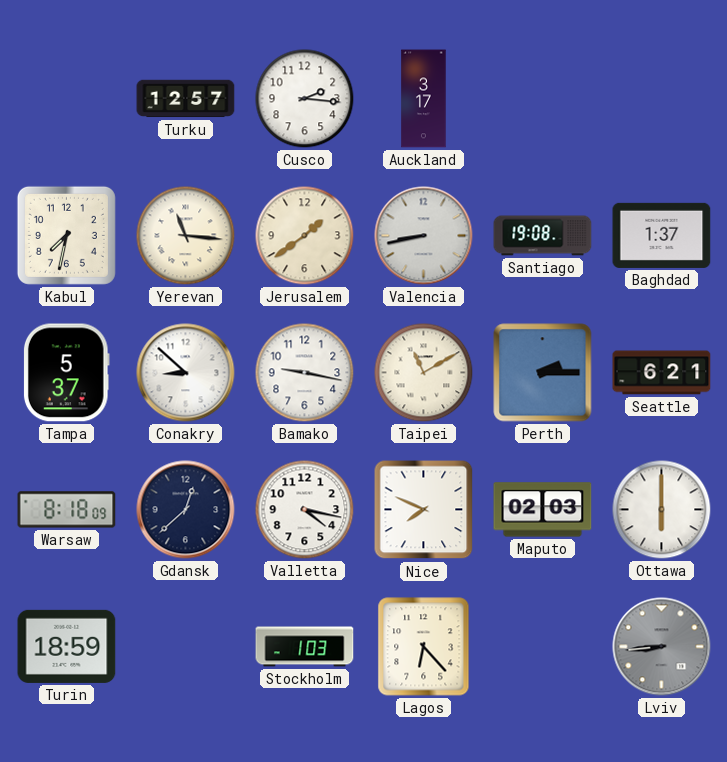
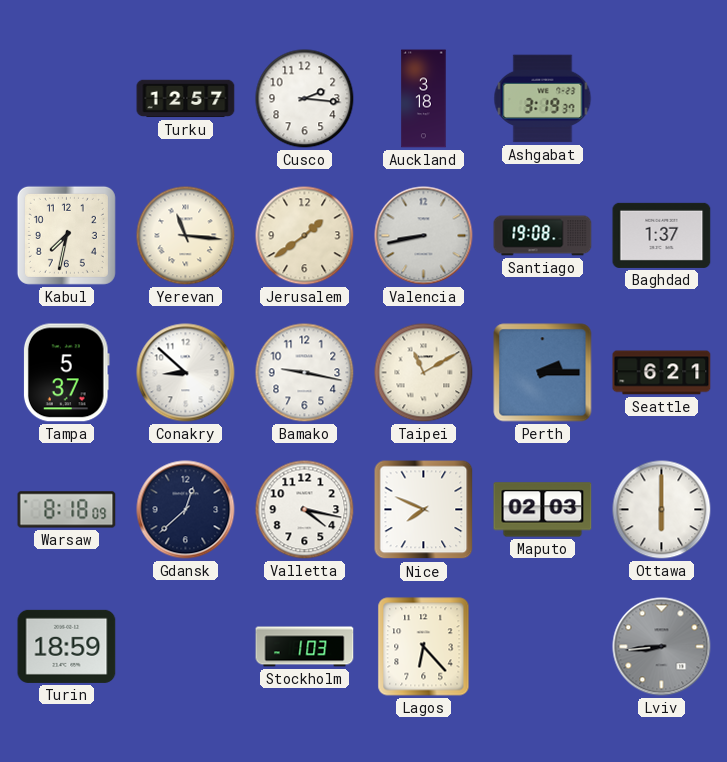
Auckland: 3:17 -> 3:18 (424, 99)
Ashgabat: none -> 3:19 (543, 99)
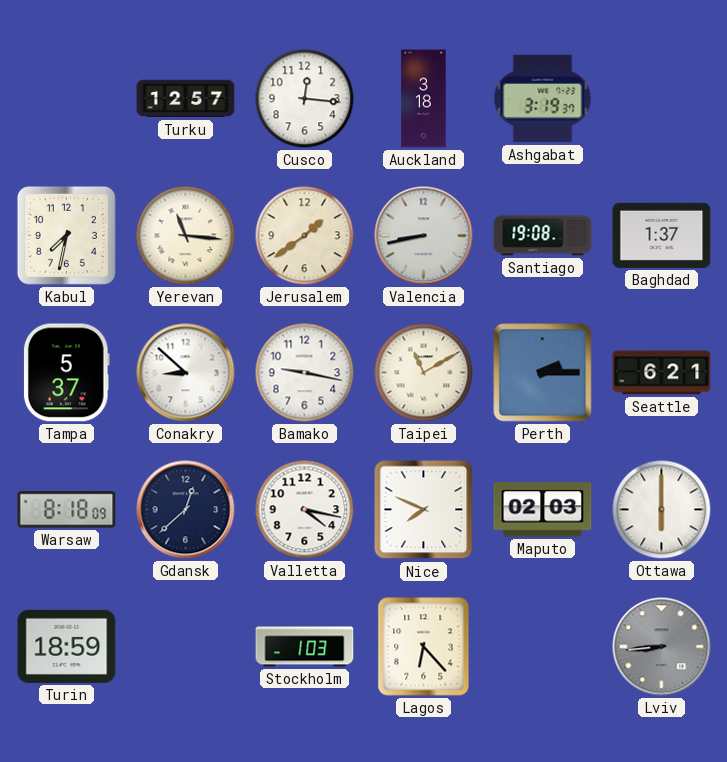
Cusco: 2:16 -> 12:16 (305, 99)
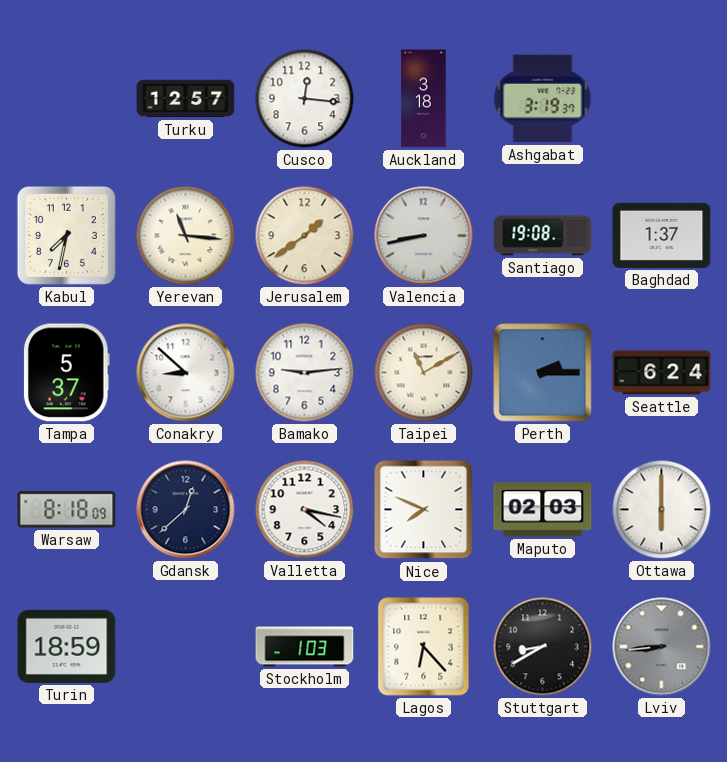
Bamako: 9:17 -> 9:14 (305, 373)
Seattle: 6:21 -> 6:24 (662, 373)
Stuttgart: none -> 8:40 (543, 647)
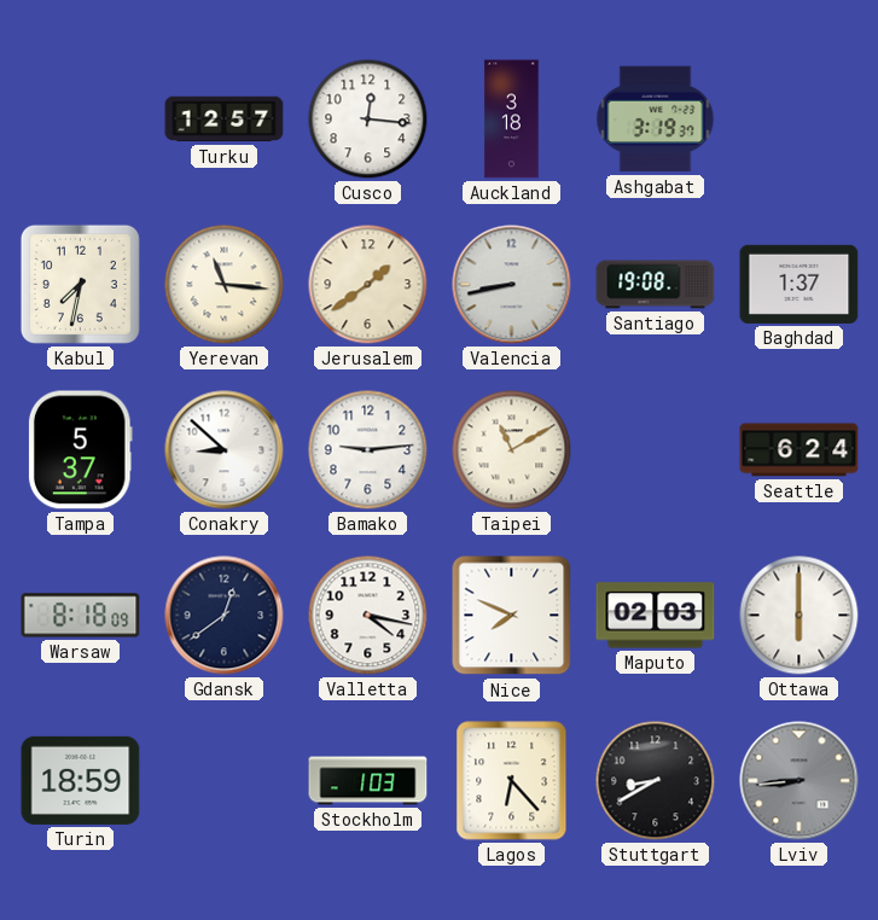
Perth: 2:15 -> none (543, 373)
Gdansk: 12:38 -> 12:39 (225, 616)
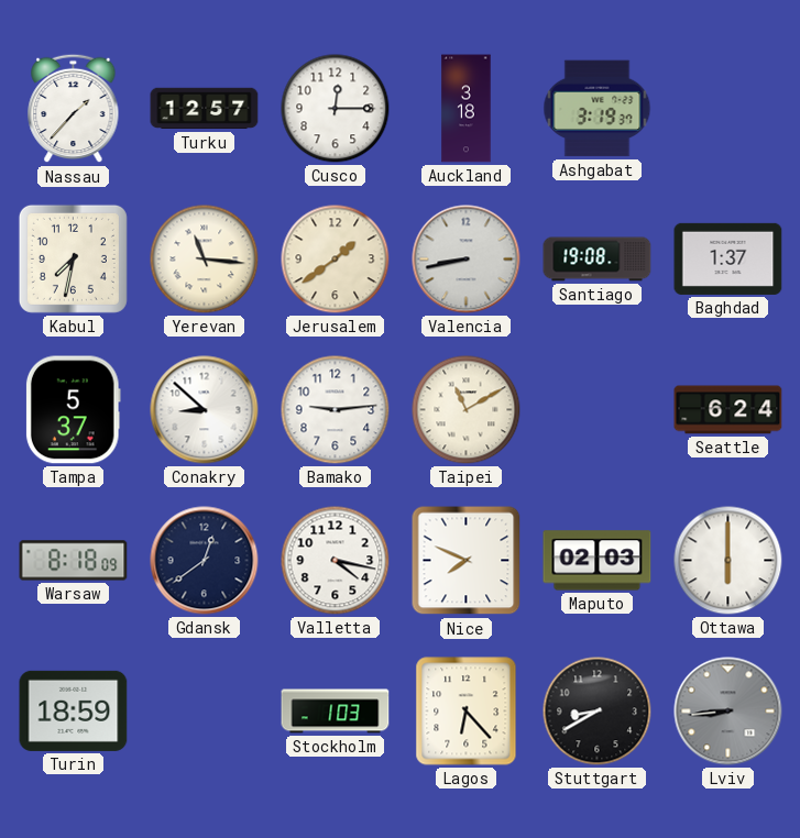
Nassau: none -> 1:37 (74, 109)
Cusco: 12:16 -> 12:15 (336, 109)
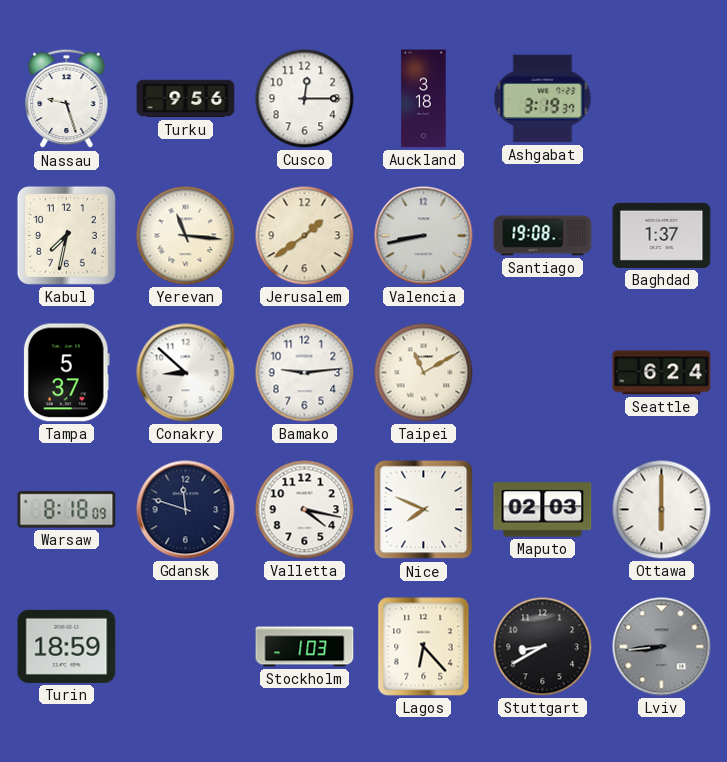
Nassau: 1:37 -> 9:27 (67, 99)
Turku: 12:57 -> 9:56 (186, 99)
Gdansk: 12:39 -> 11:48 (186, 510)
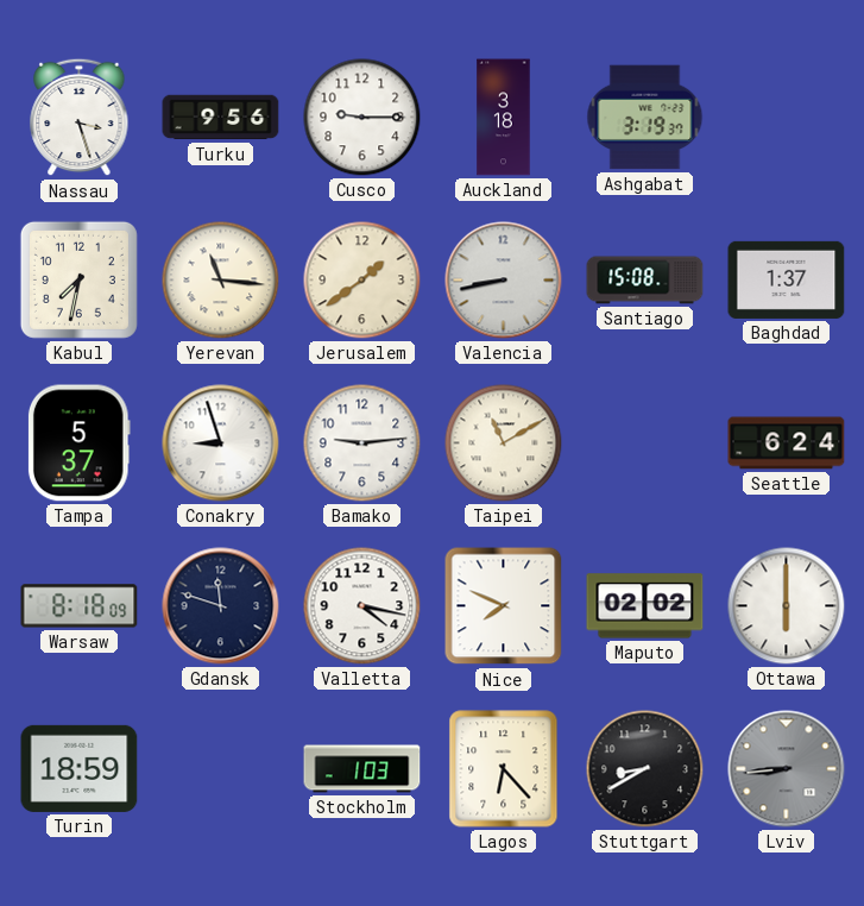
Nassau: 9:27 -> 3:27 (80, 118)
Cusco: 12:15 -> 9:15 (362, 118)
Santiago: 19:08 -> 15:08 (645, 281)
Conakry: 8:52 -> 8:57 (221, 443)
Maputo: 02:03 -> 02:02 (645, 606)
